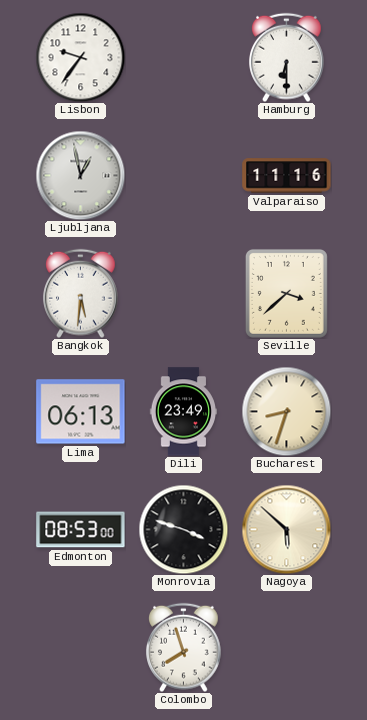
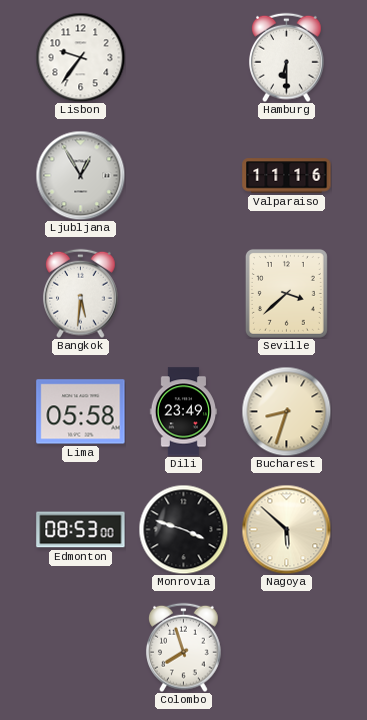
Ljubljana: 12:58 -> 12:55 (80, 175)
Lima: 06:13 -> 05:58 (81, 412)
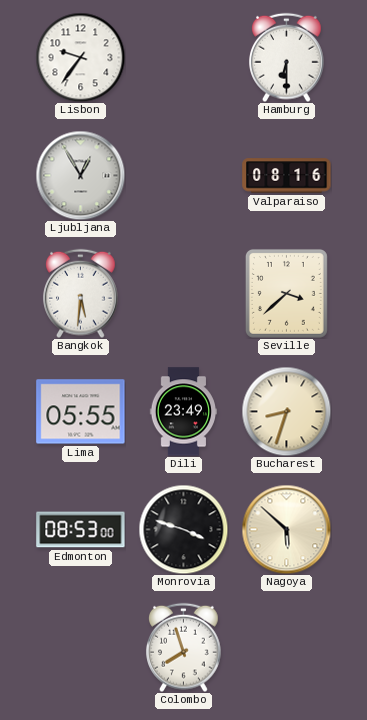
Valparaiso: 11:16 -> 08:16 (287, 176)
Lima: 05:58 -> 05:55 (81, 412)
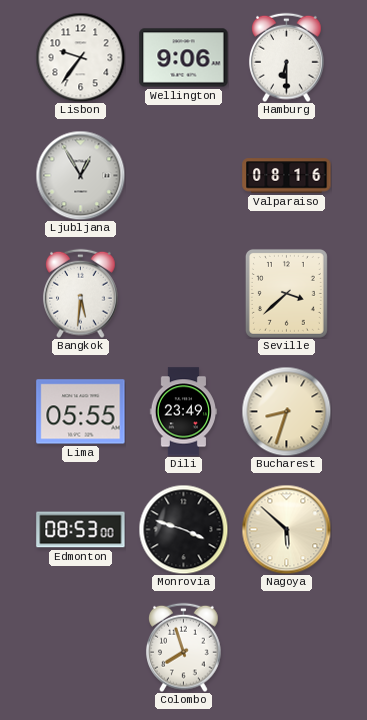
Wellington: none -> 9:06 (184, 58)
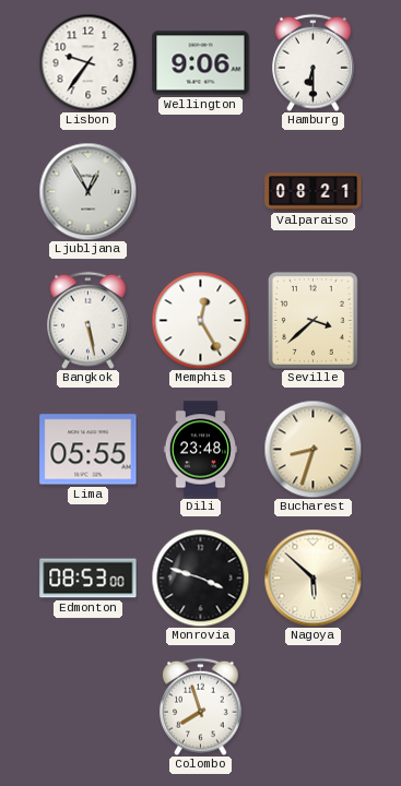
Valparaiso: 08:16 -> 08:21 (314, 192)
Bangkok: 5:31 -> 5:28 (89, 320)
Memphis: none -> 12:25 (200, 320)
Dili: 23:49 -> 23:48 (200, 450)
